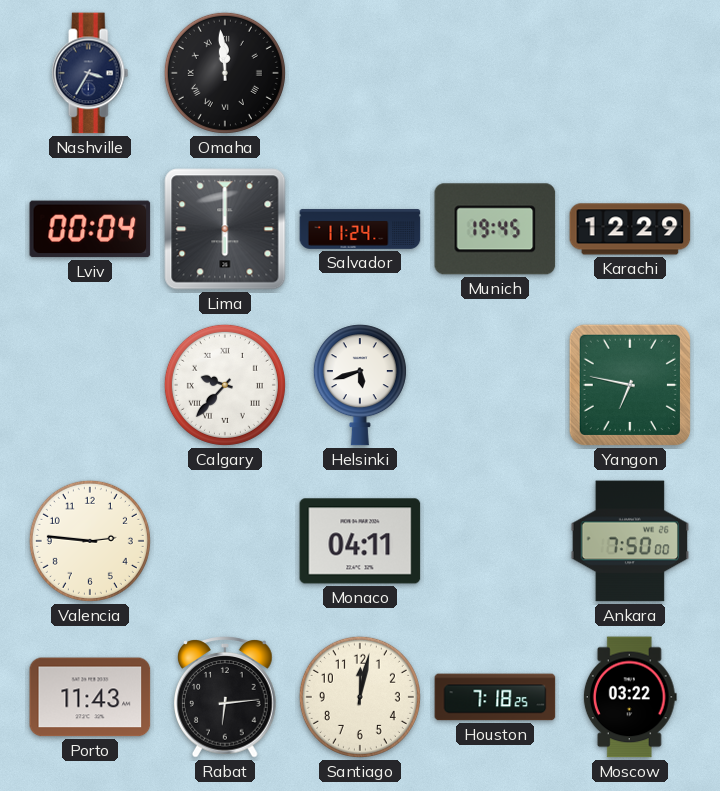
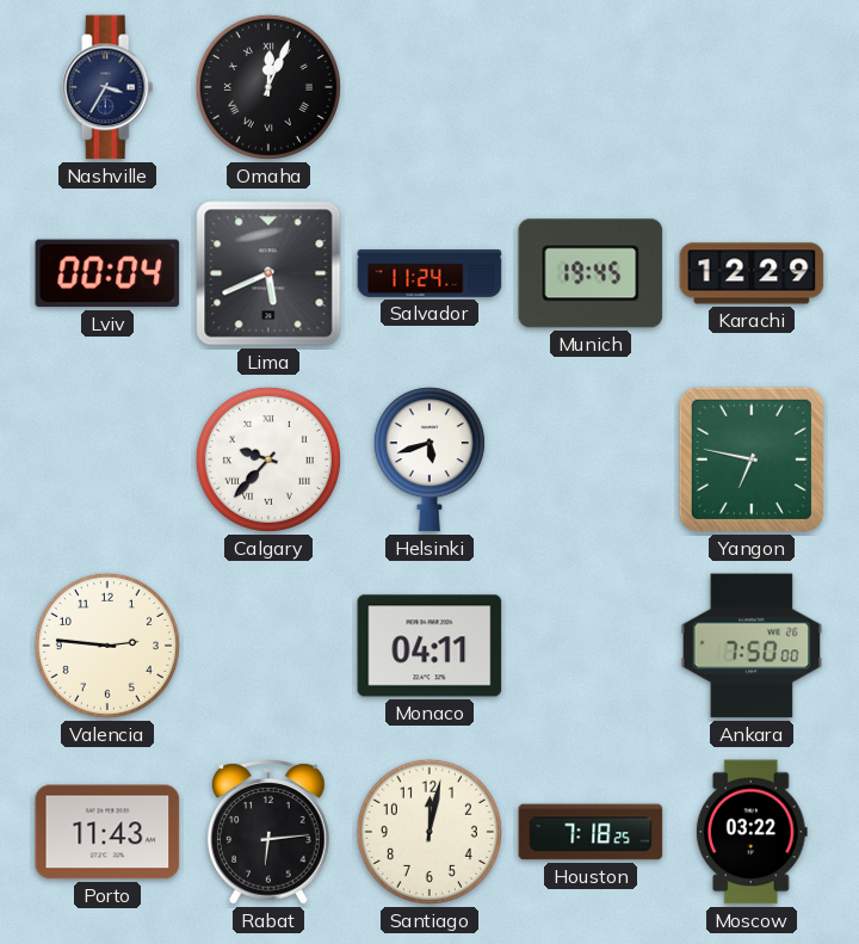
Omaha: 11:59 -> 12:04 (268, 87)
Lima: 6:00 -> 5:41 (268, 273)
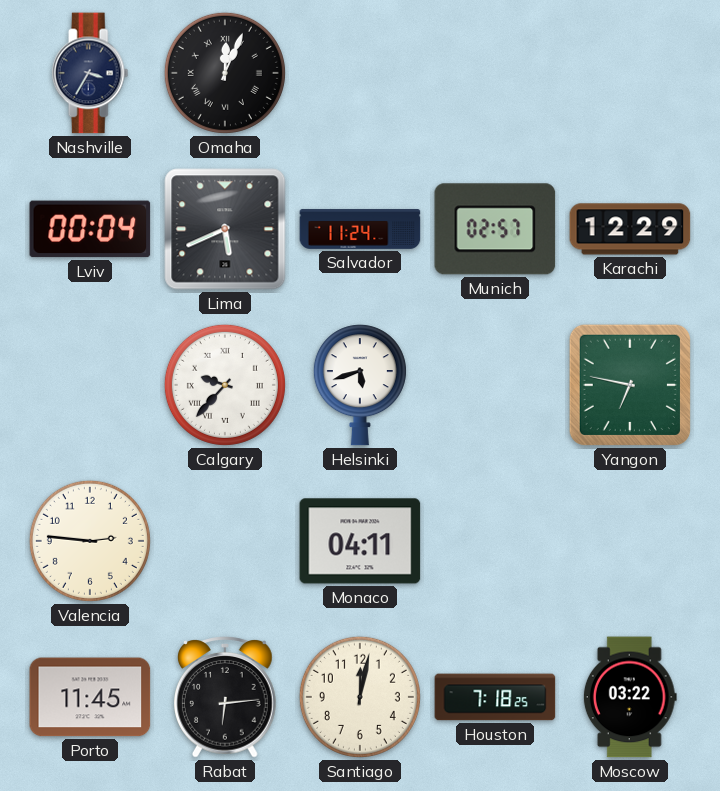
Munich: 19:45 -> 02:57 (495, 229)
Ankara: 7:50 -> none (752, 646)
Porto: 11:43 -> 11:45 (90, 697)
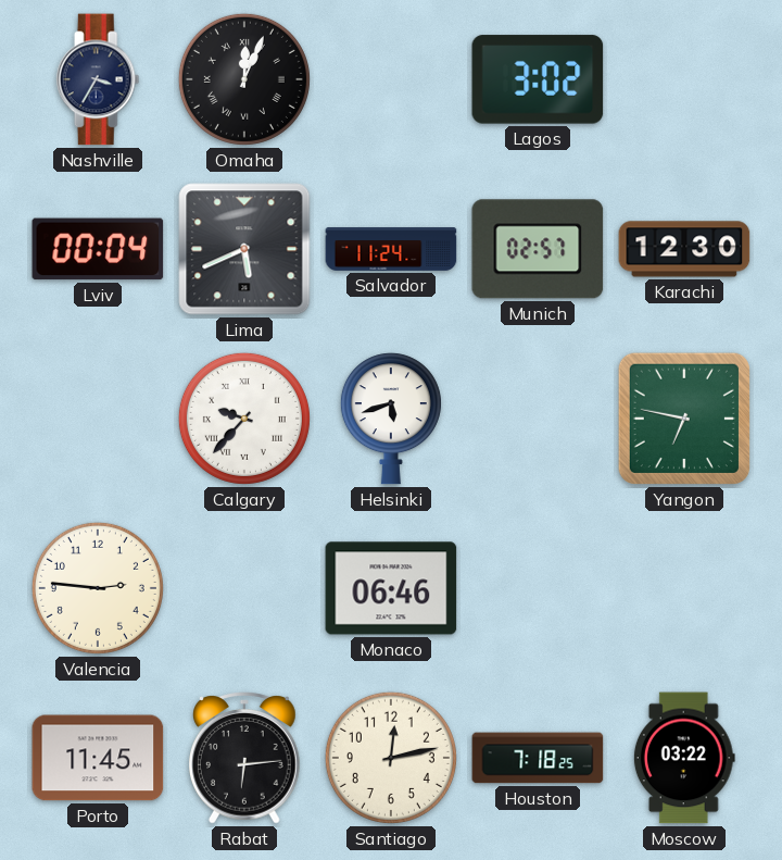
Lagos: none -> 3:02 (538, 79)
Karachi: 12:29 -> 12:30 (684, 249)
Monaco: 04:11 -> 06:46 (391, 588)
Santiago: 12:02 -> 12:13 (391, 758)
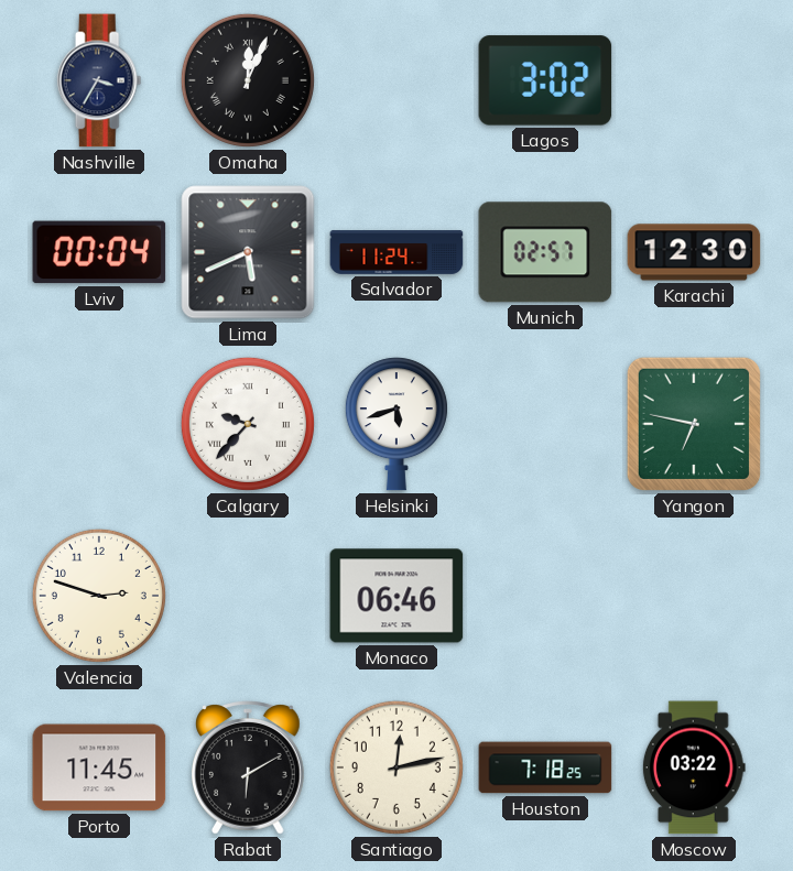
Valencia: 2:46 -> 2:48 (99, 596)
Rabat: 6:14 -> 6:10 (249, 767)
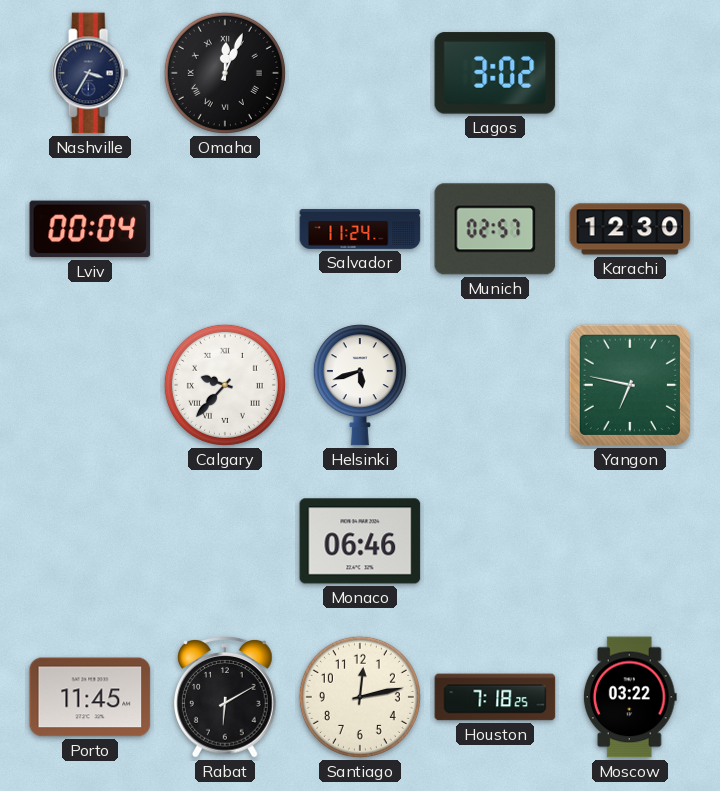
Lima: 5:41 -> none (248, 252)
Valencia: 2:48 -> none (99, 596)
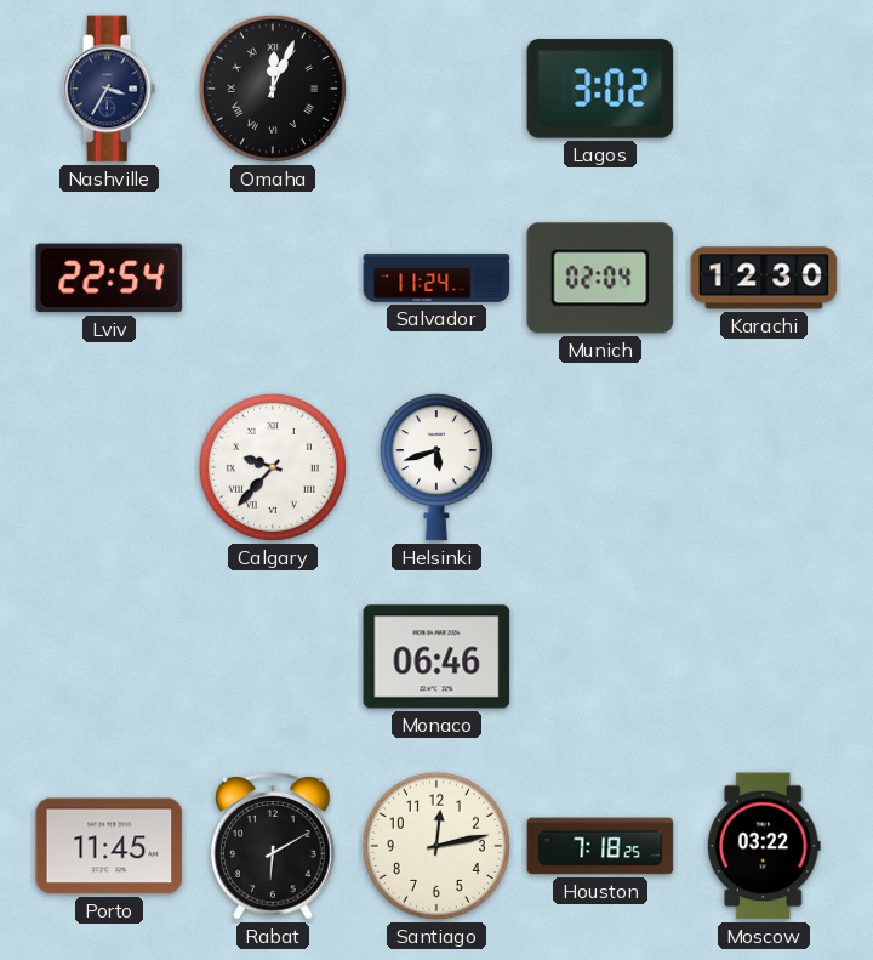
Lviv: 00:04 -> 22:54 (109, 278)
Munich: 02:57 -> 02:04 (600, 278)
Yangon: 6:47 -> none (630, 385)
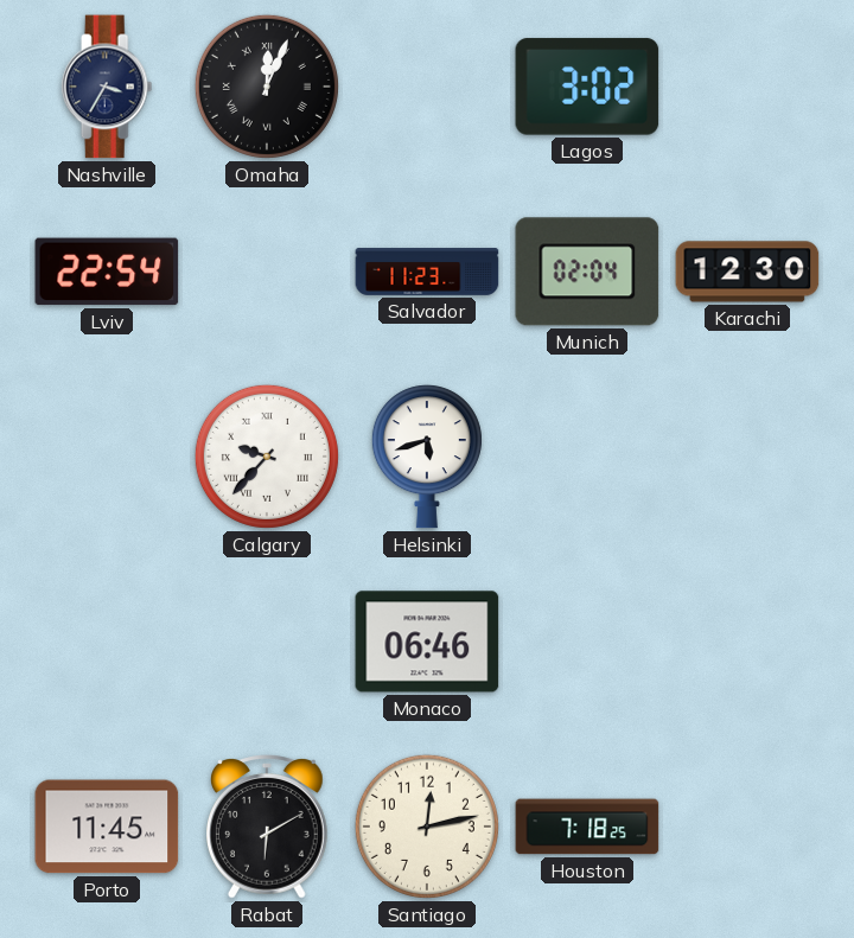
Salvador: 11:24 -> 11:23 (427, 272)
Moscow: 03:22 -> none (764, 846)
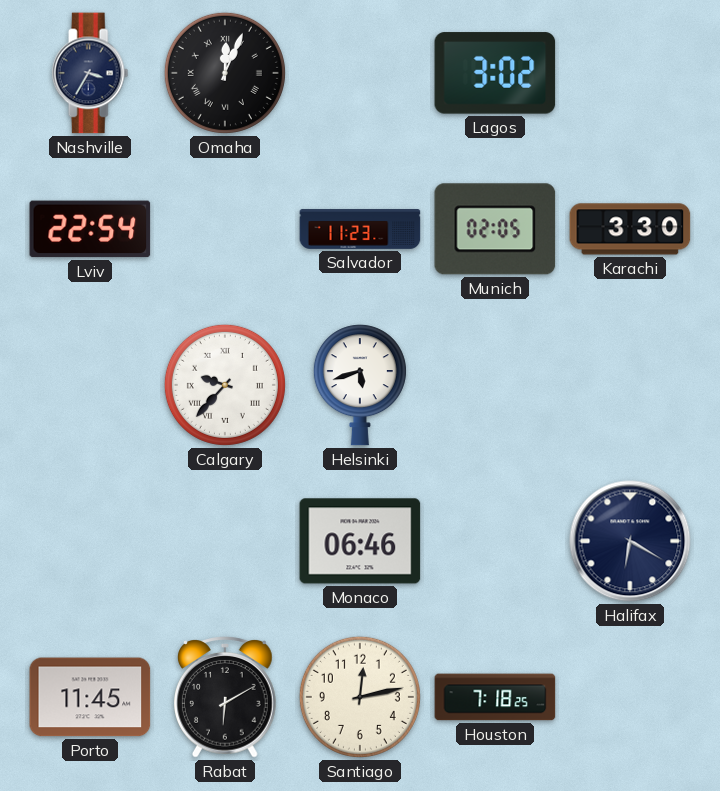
Munich: 02:04 -> 02:05 (495, 229)
Karachi: 12:30 -> 3:30 (630, 229)
Halifax: none -> 6:20 (630, 541)
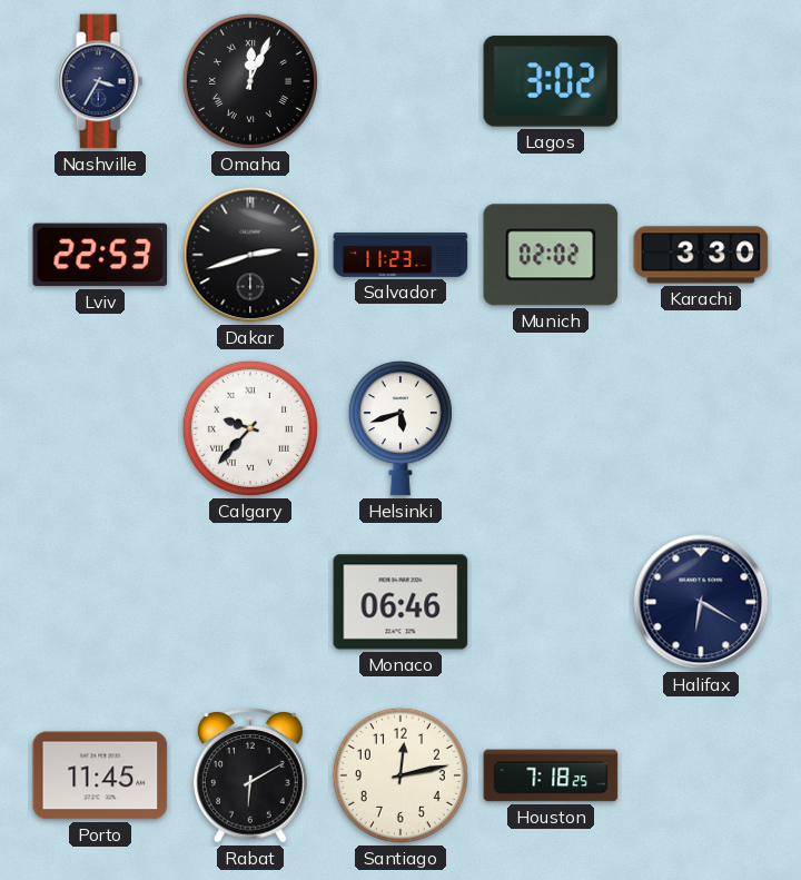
Lviv: 22:54 -> 22:53 (100, 255)
Dakar: none -> 2:42 (250, 255)
Munich: 02:05 -> 02:02 (551, 255)
